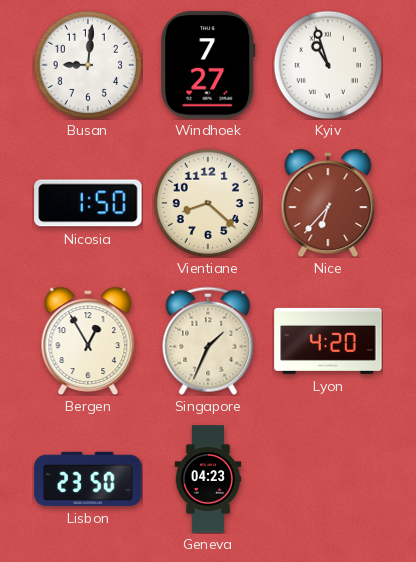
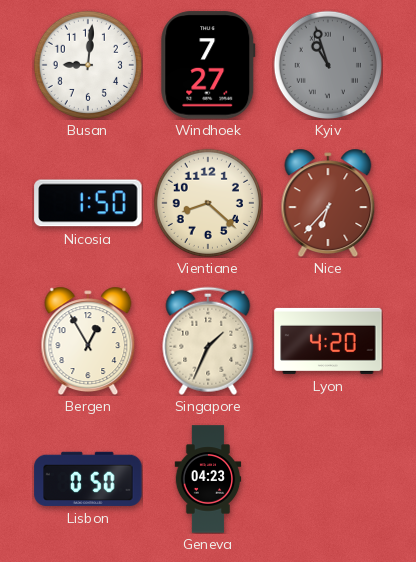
Kyiv dial: white -> grey (327, 64)
Lisbon: 23:50 -> 0:50 (88, 479)
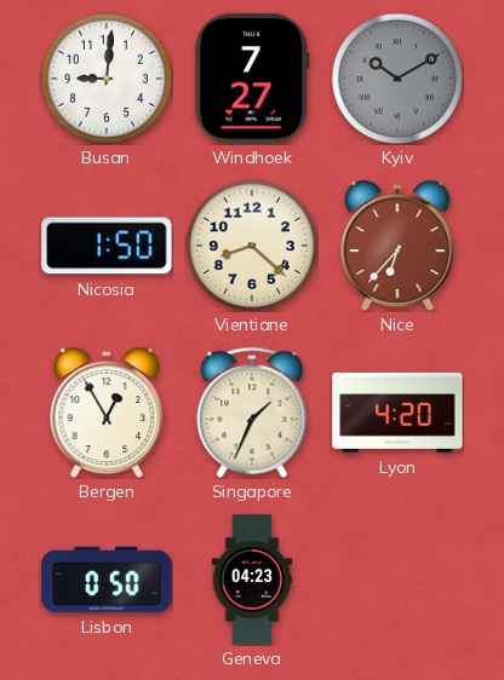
Kyiv: 10:57 -> 10:10 (396, 77)
